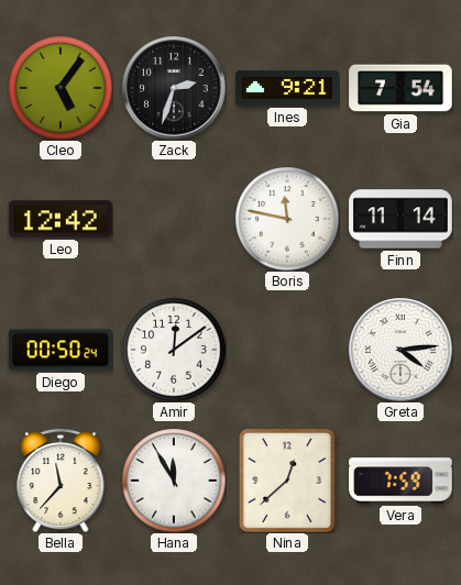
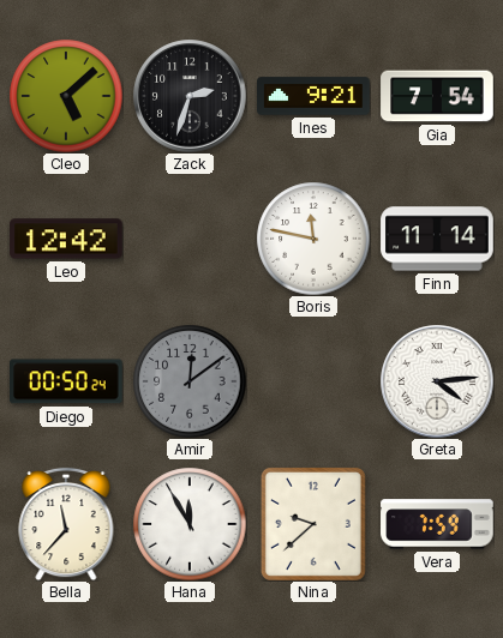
Cleo: 5:06 -> 5:08 (66, 96)
Amir dial: white -> grey (190, 381)
Nina: 12:38 -> 9:38 (313, 524)
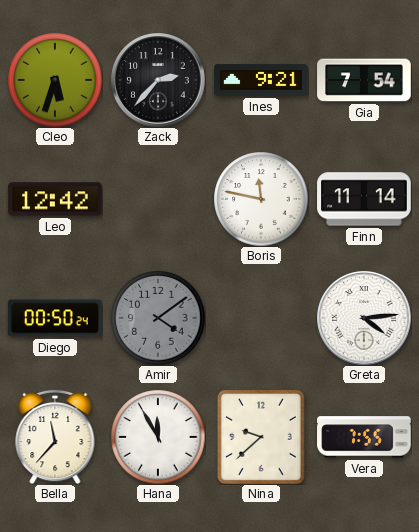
Cleo: 5:08 -> 5:33 (55, 80)
Zack: 2:33 -> 2:37 (158, 80)
Amir: 12:09 -> 4:09 (158, 318)
Vera: 7:59 -> 7:55 (364, 437)
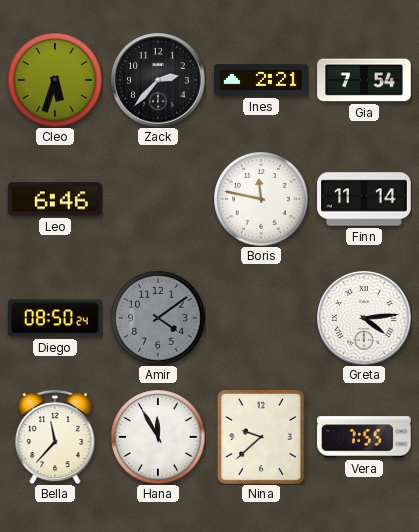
Ines: 9:21 -> 2:21 (261, 80)
Leo: 12:42 -> 6:46 (55, 199)
Diego: 00:50 -> 08:50 (55, 318)
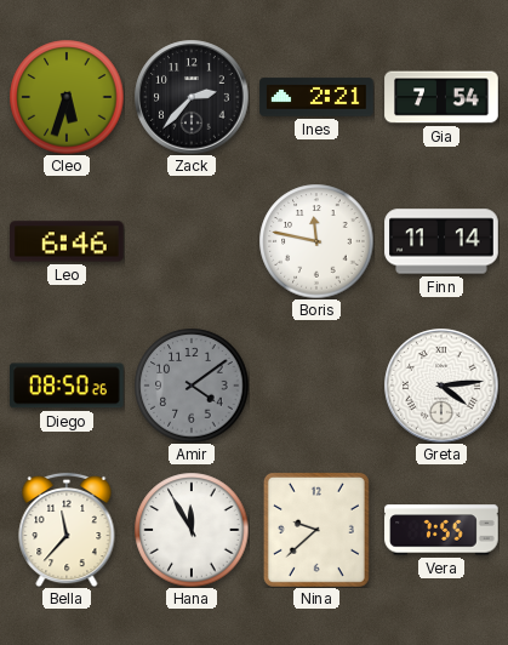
Diego: 08:50:24 -> 08:50:26 (67, 386)
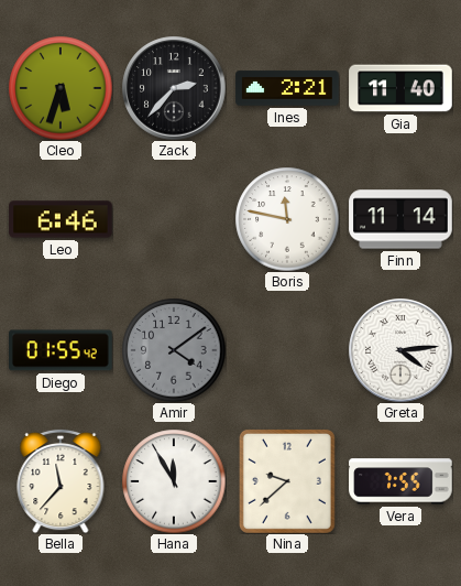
Gia: 7:54 -> 11:40 (400, 88)
Diego: 08:50 -> 01:55 (61, 350)
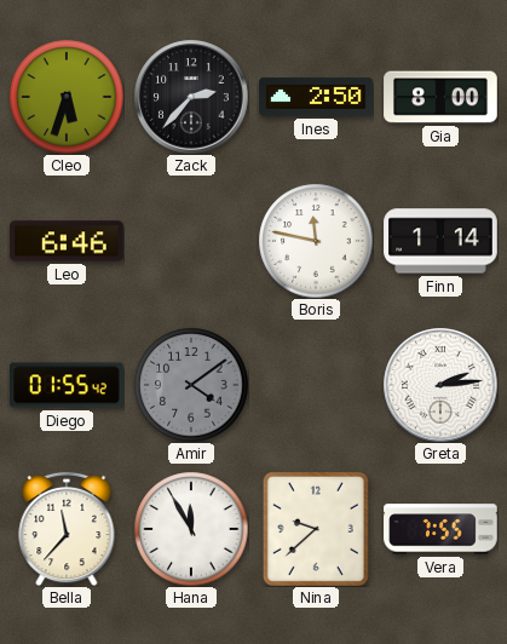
Ines: 2:21 -> 2:50 (316, 97)
Gia: 11:40 -> 8:00 (440, 97)
Finn: 11:14 -> 1:14 (440, 241)
Greta: 4:14 -> 2:14 (440, 385)
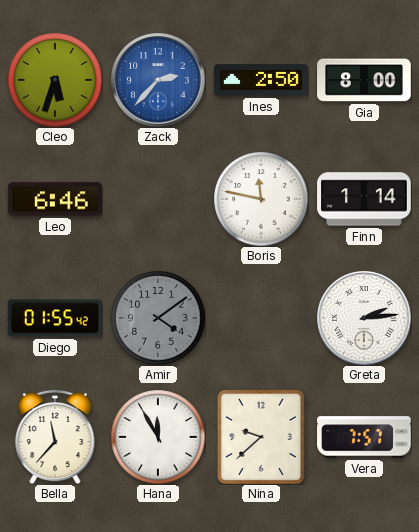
Zack dial: black -> blue (158, 80)
Vera: 7:55 -> 7:57 (364, 437)
